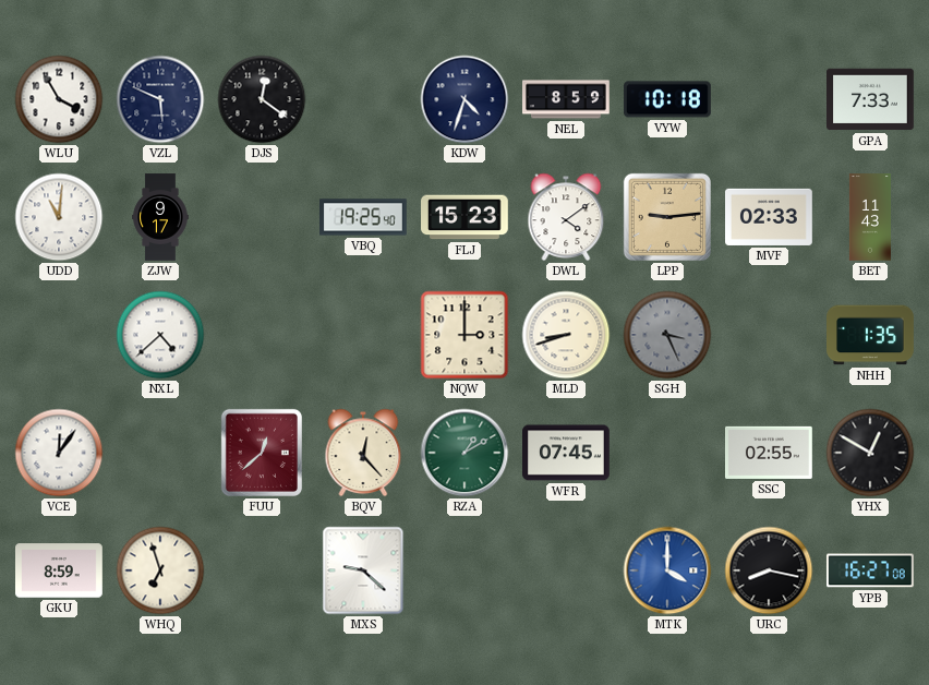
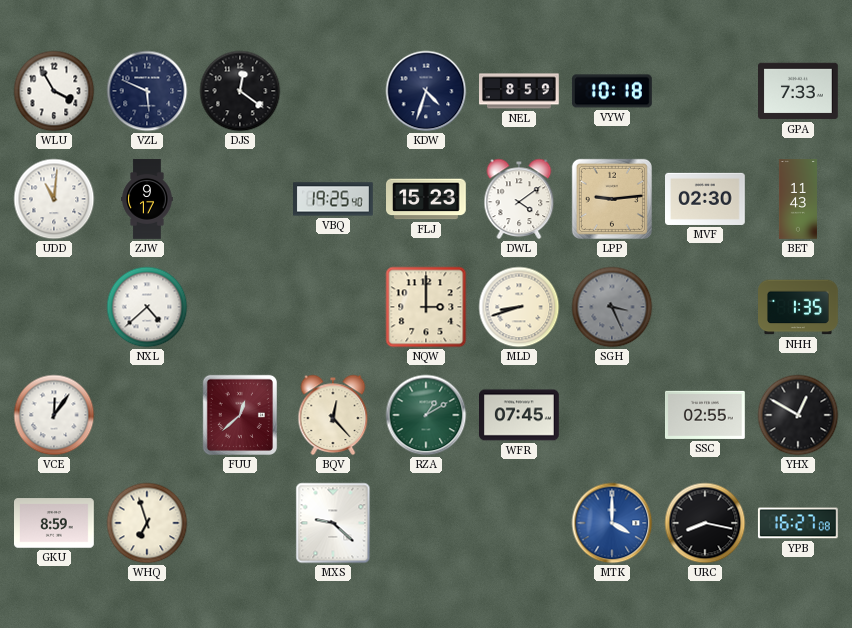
MVF: 02:33 -> 02:30 (706, 199)
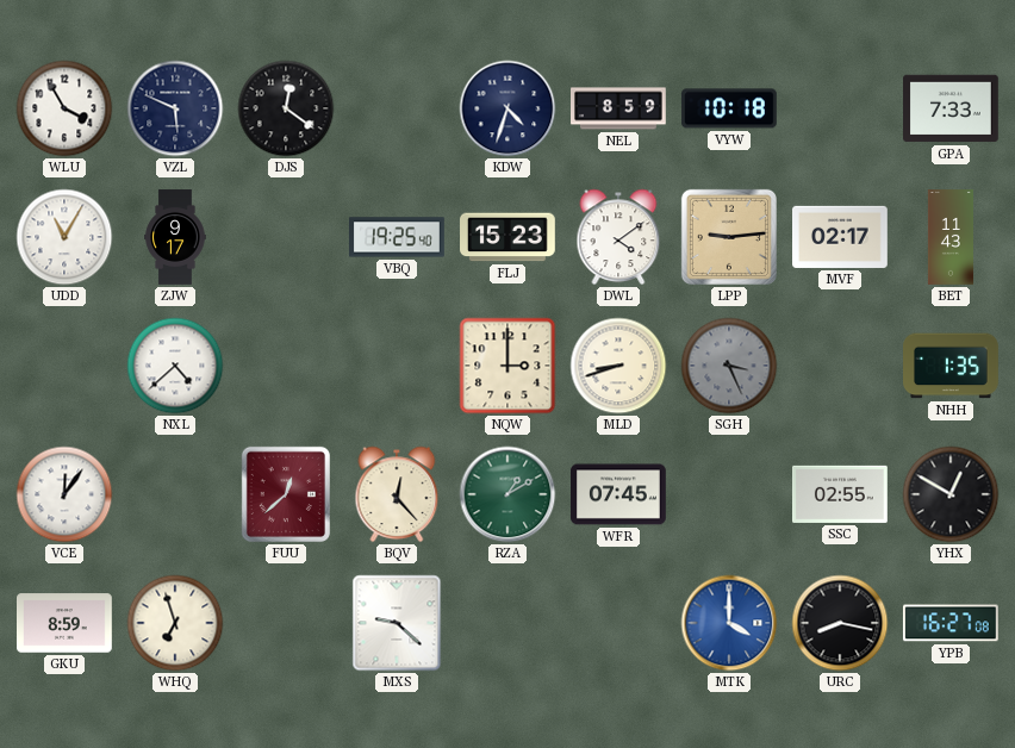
UDD: 11:01 -> 11:05 (64, 237)
MVF: 02:30 -> 02:17 (841, 237)
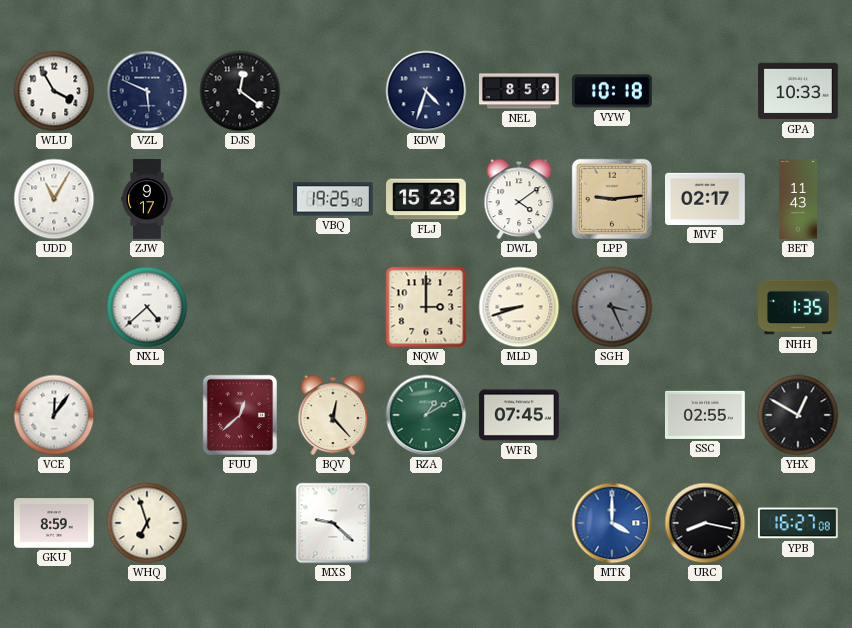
GPA: 7:33 -> 10:33 (799, 91)
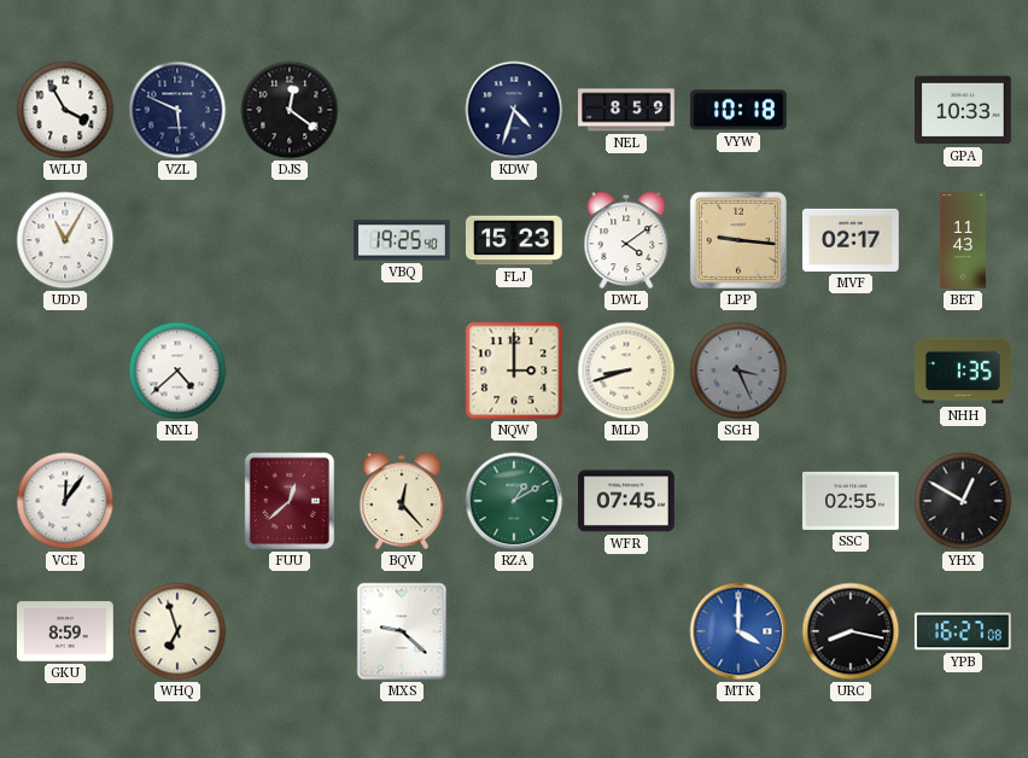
ZJW: 9:17 -> none (147, 199)
LPP: 9:14 -> 9:16 (738, 240)
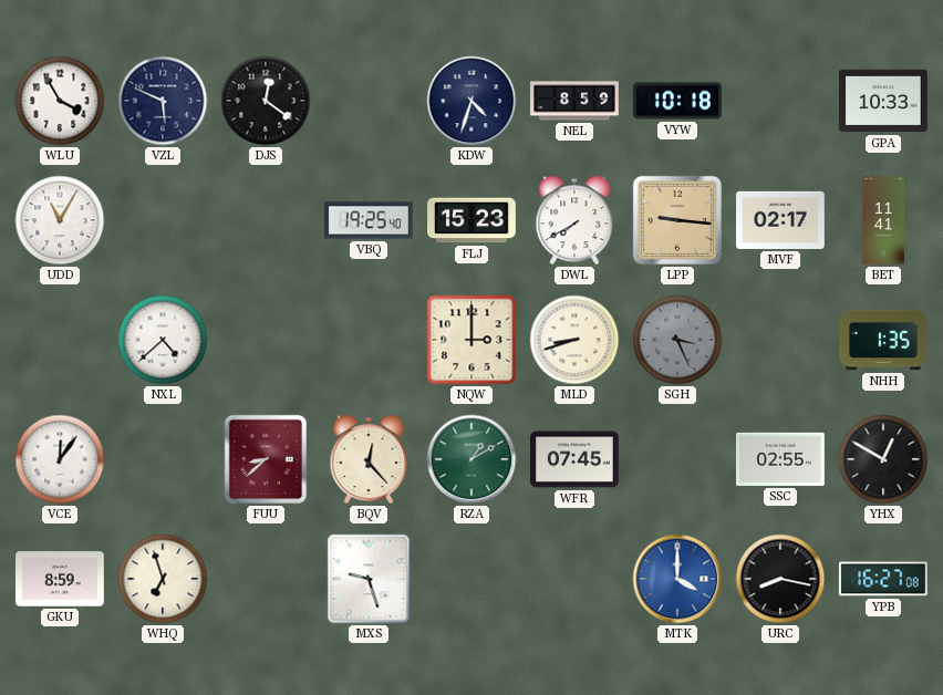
DWL: 4:09 -> 7:40 (574, 220)
BET: 11:43 -> 11:41 (883, 220)
FUU: 12:38 -> 8:38 (266, 459)
MXS: 9:22 -> 9:27 (369, 579)
